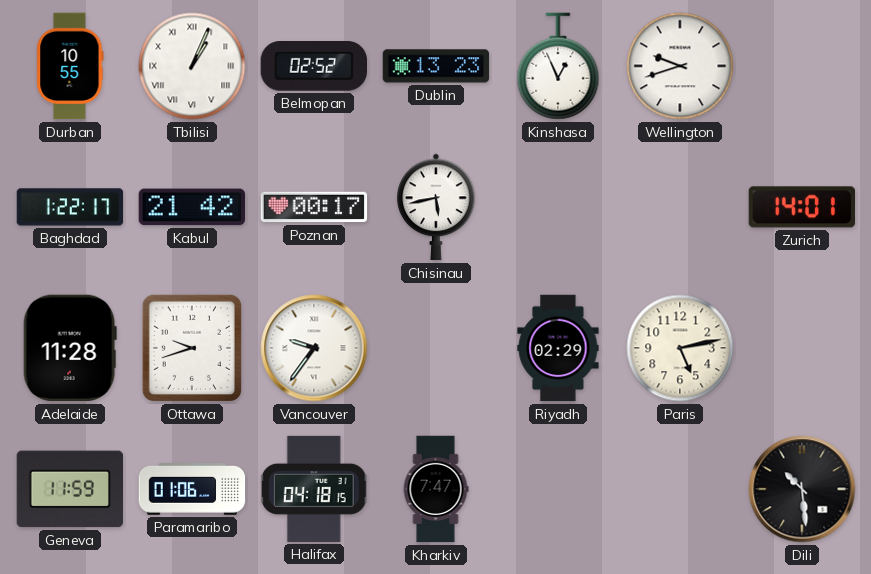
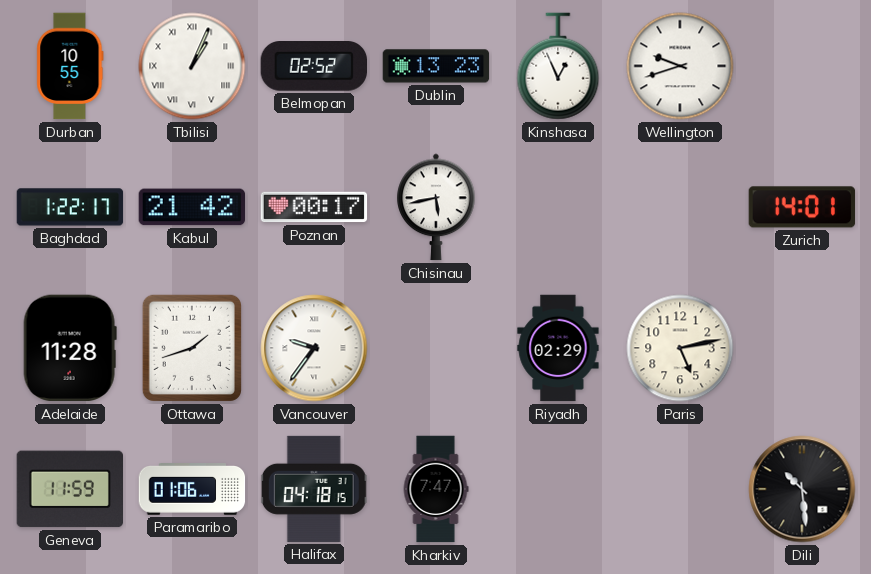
Ottawa: 9:42 -> 1:42 (192, 348)
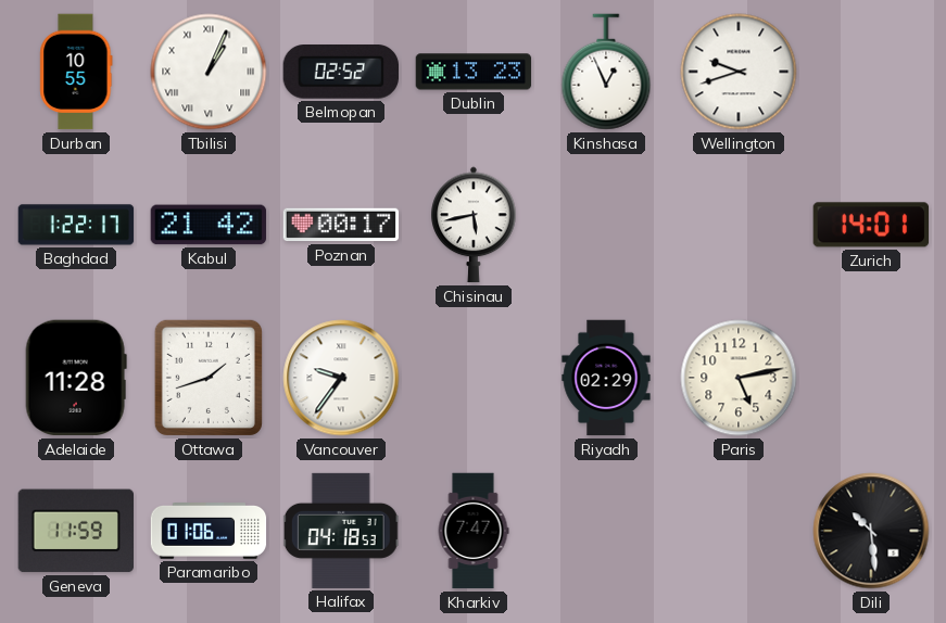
Halifax: 04:18:15 -> 04:18:53 (341, 531)
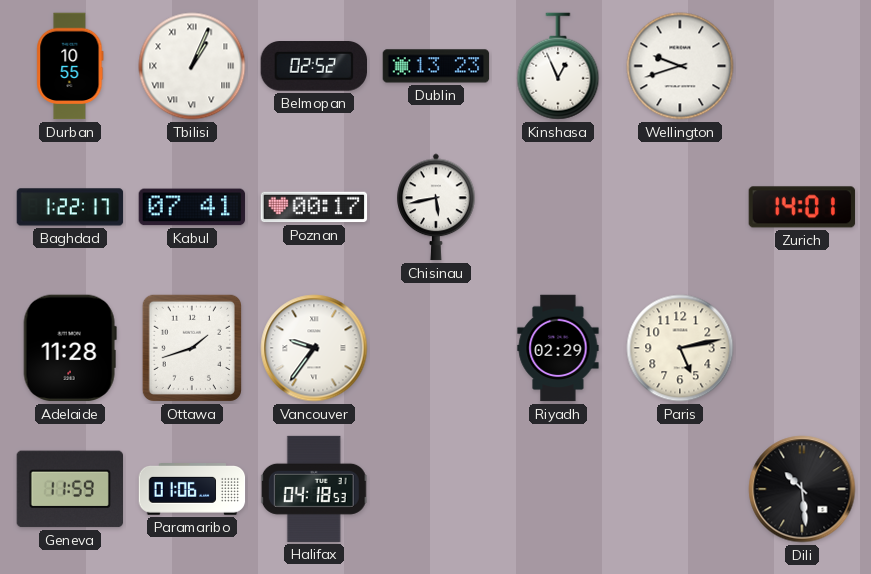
Kabul: 21:42 -> 07:41 (192, 207)
Kharkiv: 7:47 -> none (474, 531)
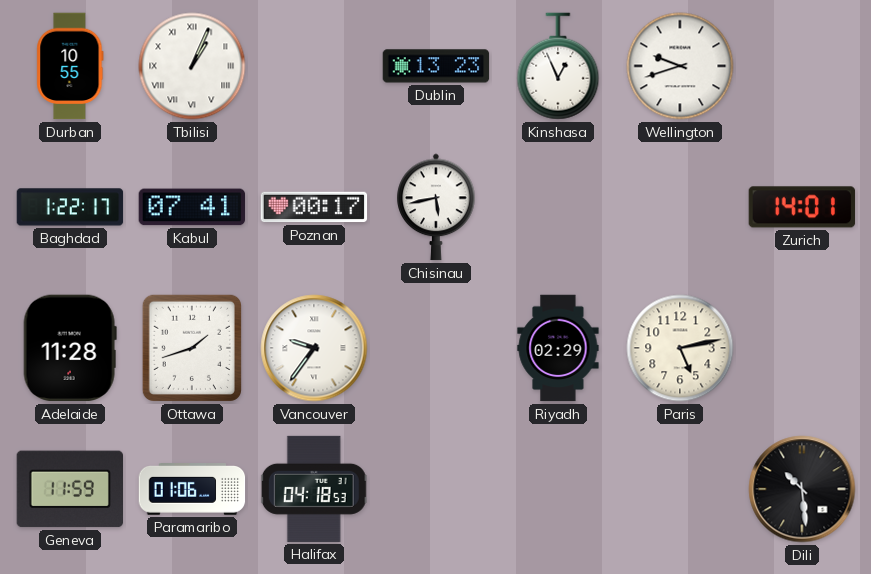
Belmopan: 02:52 -> none (313, 67)
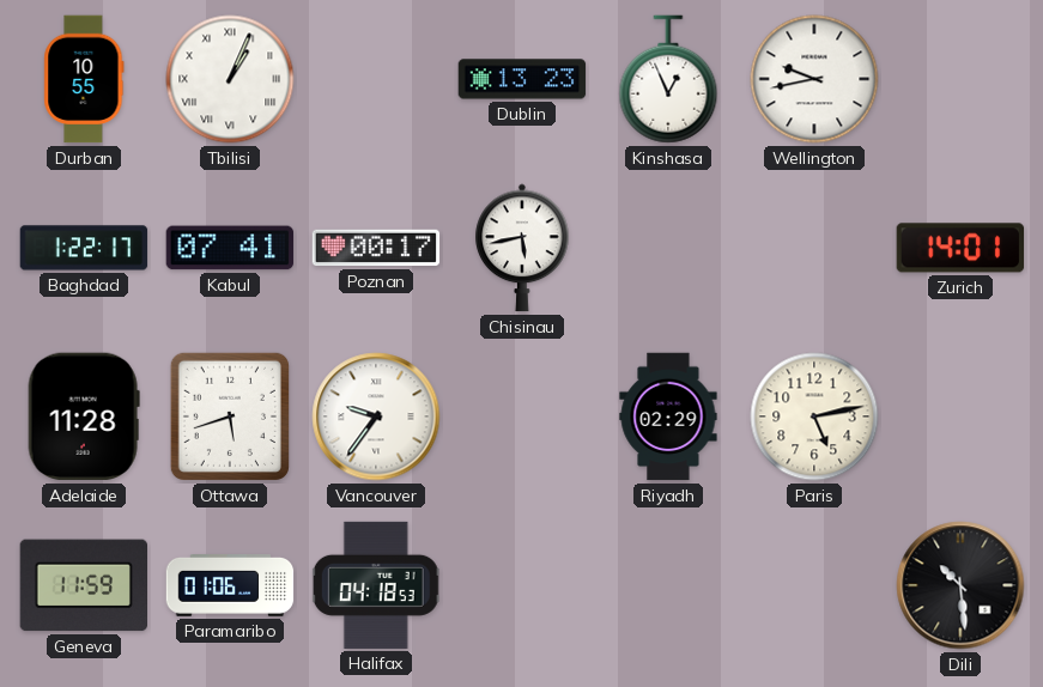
Wellington: 9:42 -> 9:43 (814, 79)
Ottawa: 1:42 -> 5:42 (230, 417)
